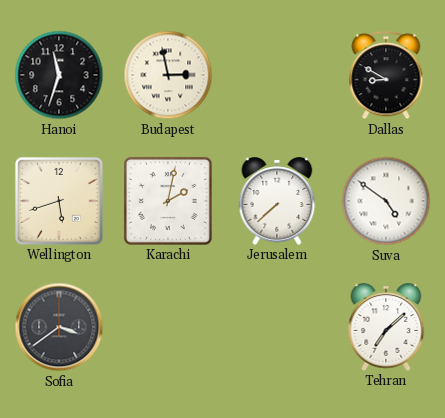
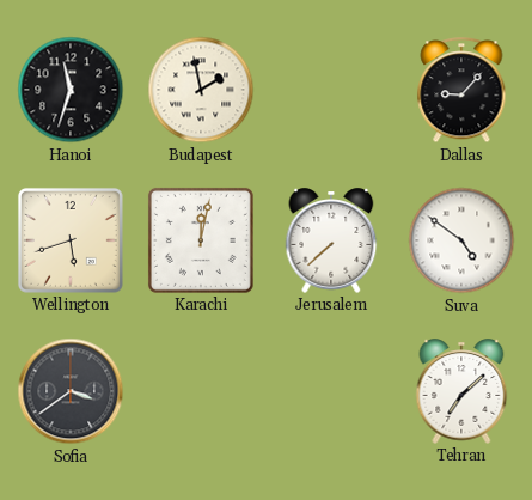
Budapest: 2:58 -> 1:58 (201, 90)
Dallas: 8:50 -> 9:07 (461, 91)
Karachi: 2:02 -> 12:02 (201, 240)
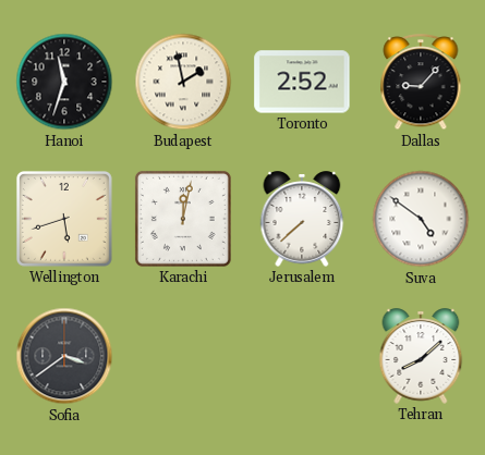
Toronto: none -> 2:52 (302, 82)
Tehran: 7:08 -> 8:08 (421, 356)
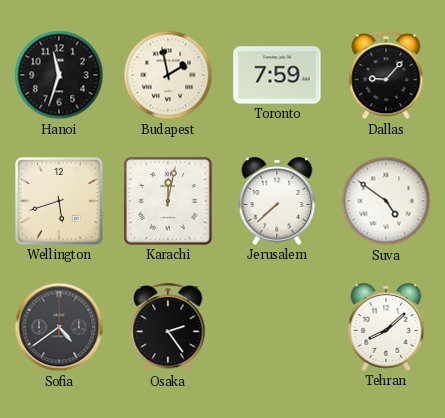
Toronto: 2:52 -> 7:59 (277, 75)
Sofia: 3:39 -> 4:39 (59, 327)
Osaka: none -> 2:24 (168, 328)
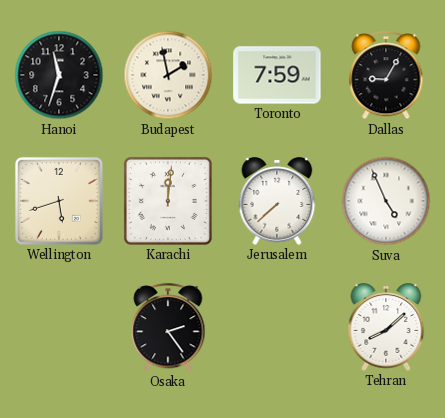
Dallas: 9:07 -> 9:05 (386, 76)
Karachi: 12:02 -> 12:01 (168, 201)
Suva: 4:51 -> 4:56 (386, 201)
Sofia: 4:39 -> none (59, 327)
